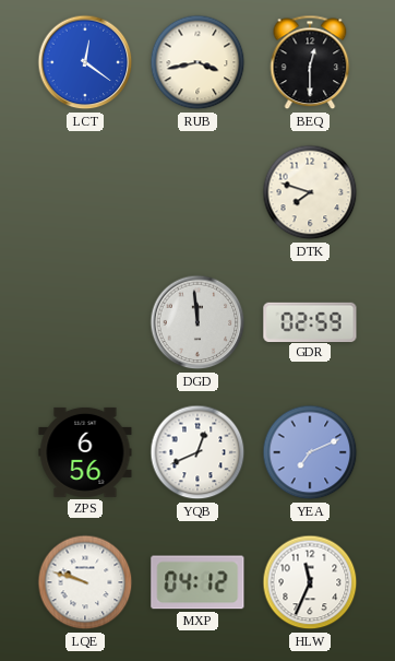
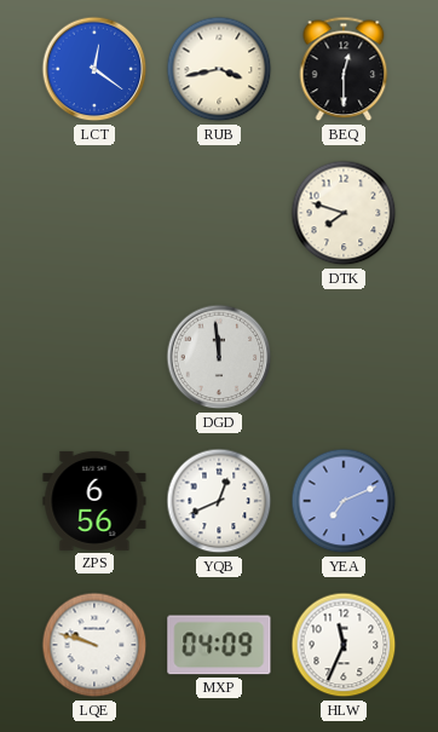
GDR: 02:59 -> none (310, 321)
MXP: 04:12 -> 04:09 (219, 645)
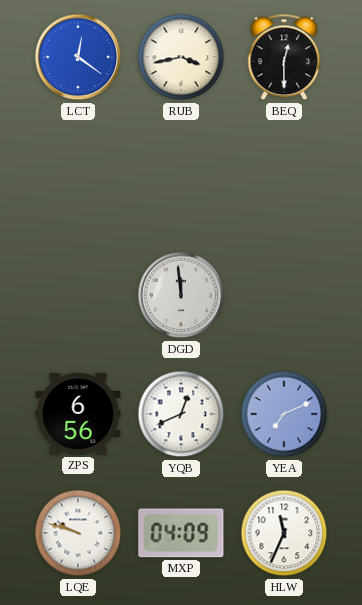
DTK: 7:48 -> none (344, 213)
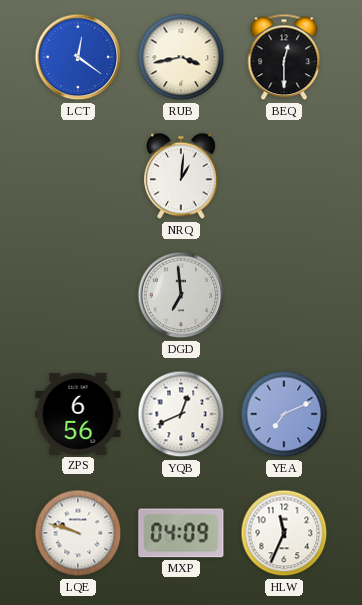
NRQ: none -> 1:01 (181, 176)
DGD: 11:59 -> 6:59 (181, 295)
